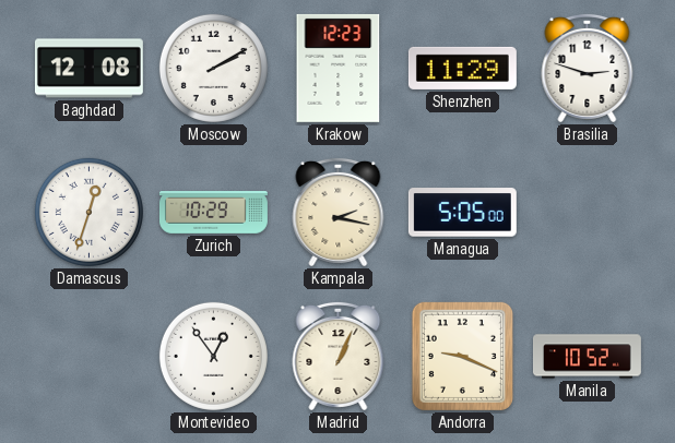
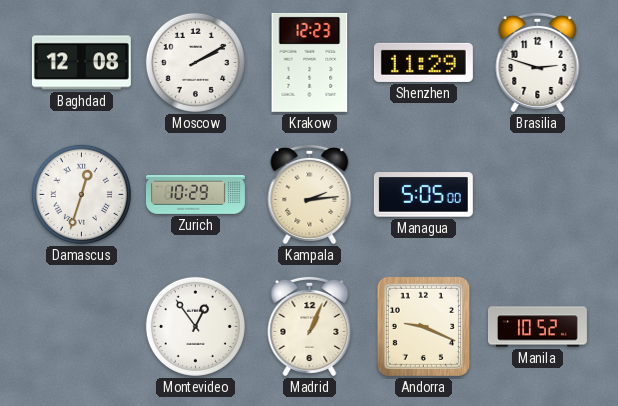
Kampala: 2:17 -> 2:14 (310, 194)
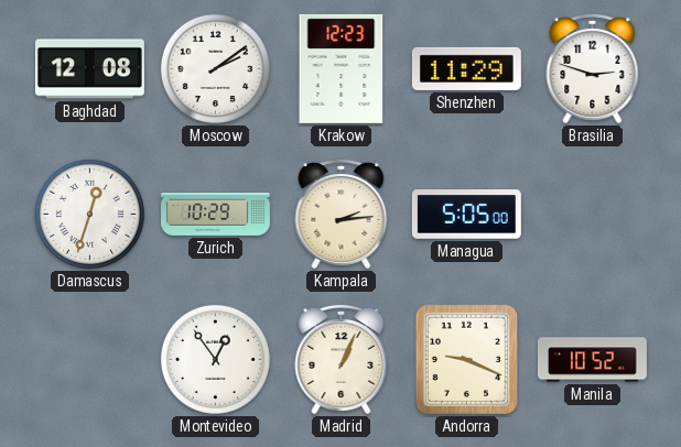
Moscow: 2:10 -> 2:09 (215, 68)
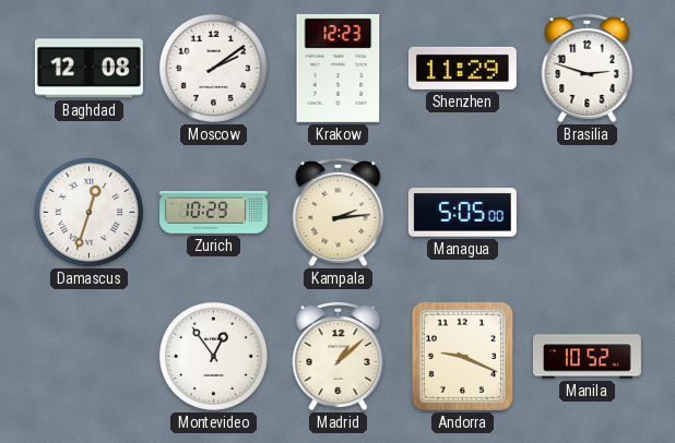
Madrid: 1:04 -> 1:08 (339, 356)
